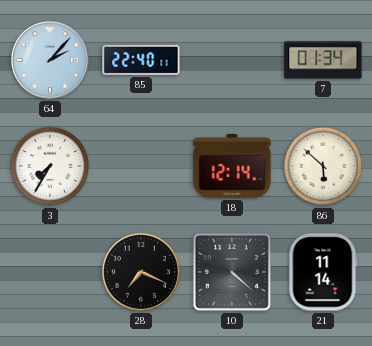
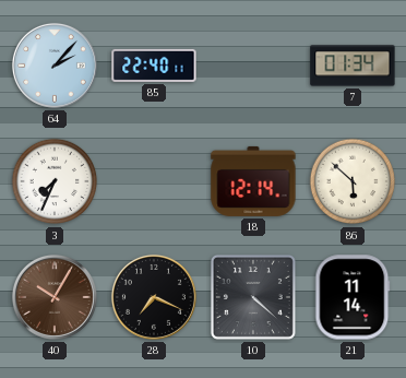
3: 7:35 -> 7:34 (55, 181)
40: none -> 10:05 (55, 297)
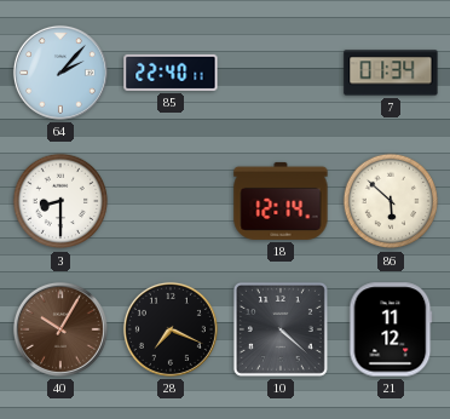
3: 7:34 -> 8:30 (60, 201)
21: 11:14 -> 11:12 (391, 329)
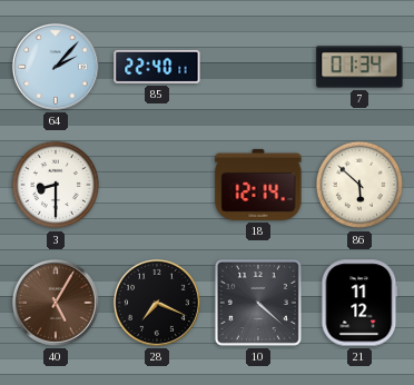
40: 10:05 -> 5:05 (56, 303)
